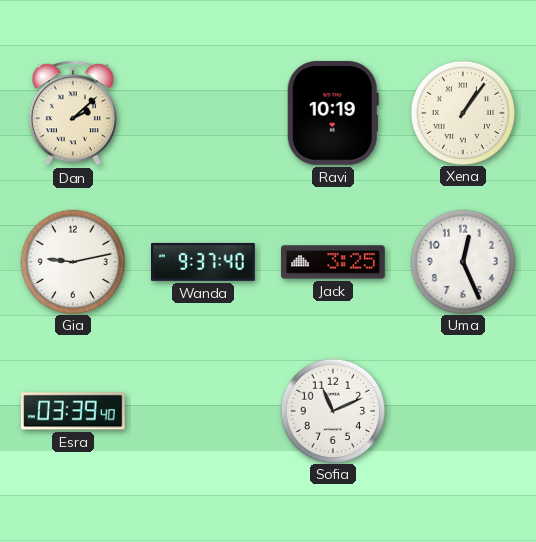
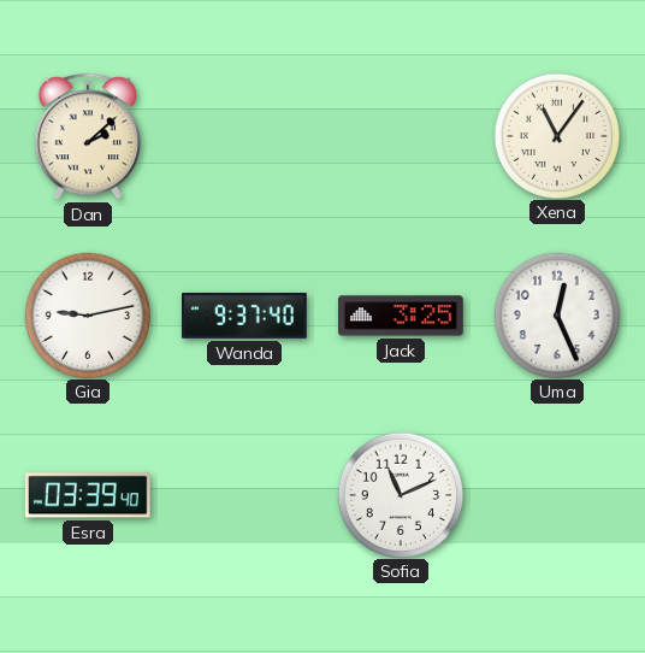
Ravi: 10:19 -> none (333, 113)
Xena: 1:06 -> 11:06 (556, 135)
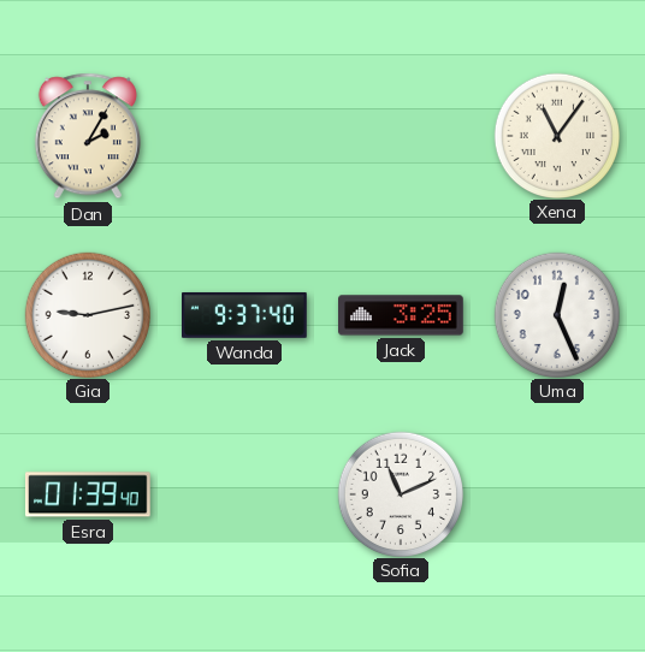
Dan: 2:08 -> 2:05 (88, 136)
Esra: 03:39 -> 01:39 (88, 494)
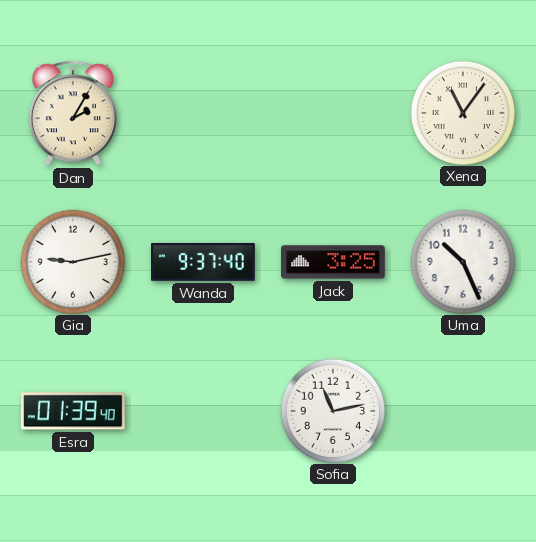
Uma: 12:26 -> 10:26 (462, 261)
Sofia: 11:11 -> 11:13 (332, 410)
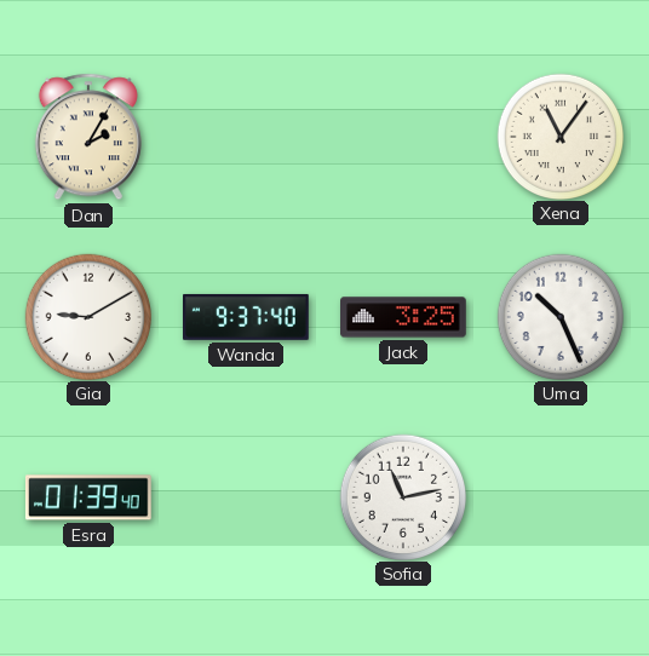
Gia: 9:13 -> 9:10 (87, 316)
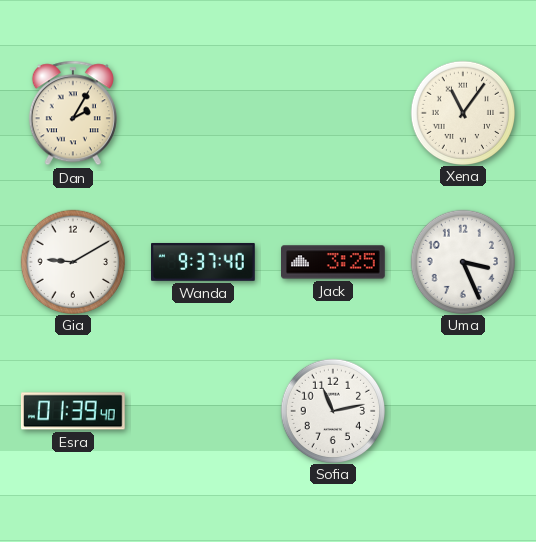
Uma: 10:26 -> 3:26 (462, 261)
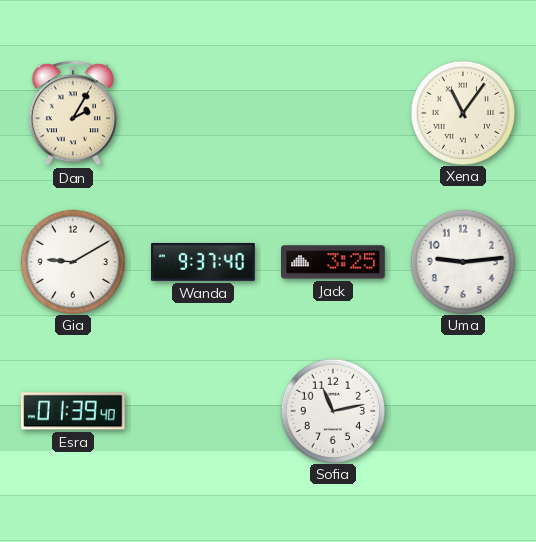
Uma: 3:26 -> 9:14 (462, 261)
